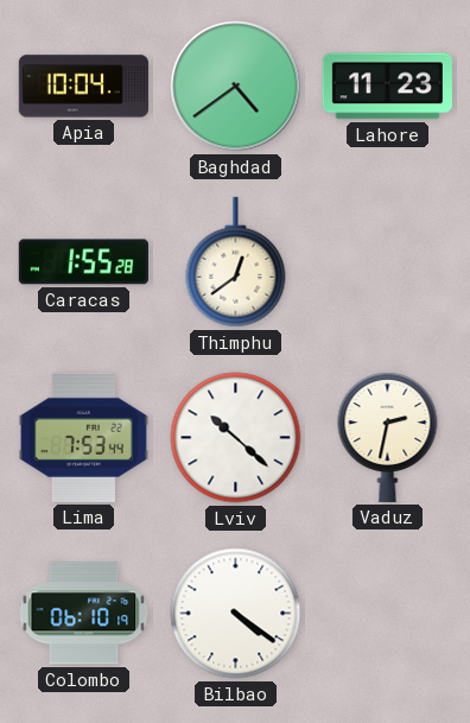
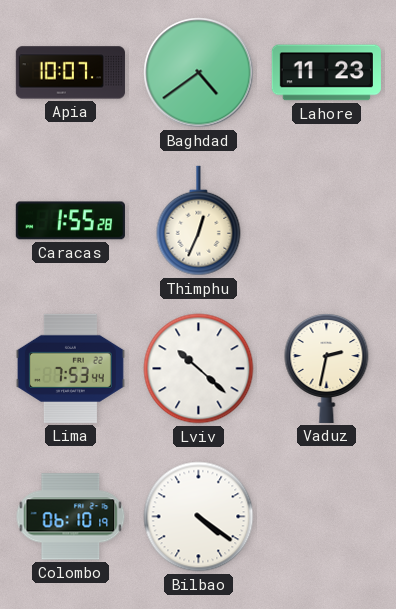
Apia: 10:04 -> 10:07 (70, 73)
Thimphu: 12:39 -> 12:34 (199, 221)
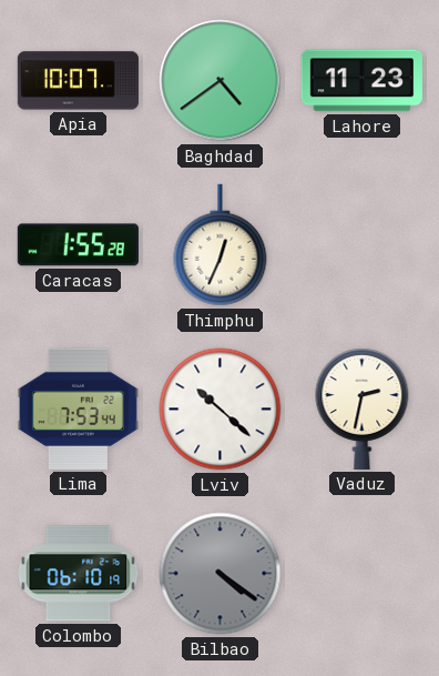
Bilbao dial: white -> grey (221, 574)
